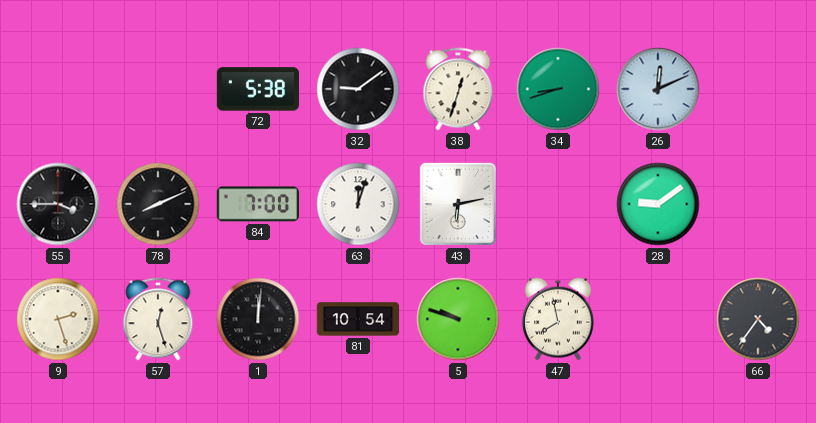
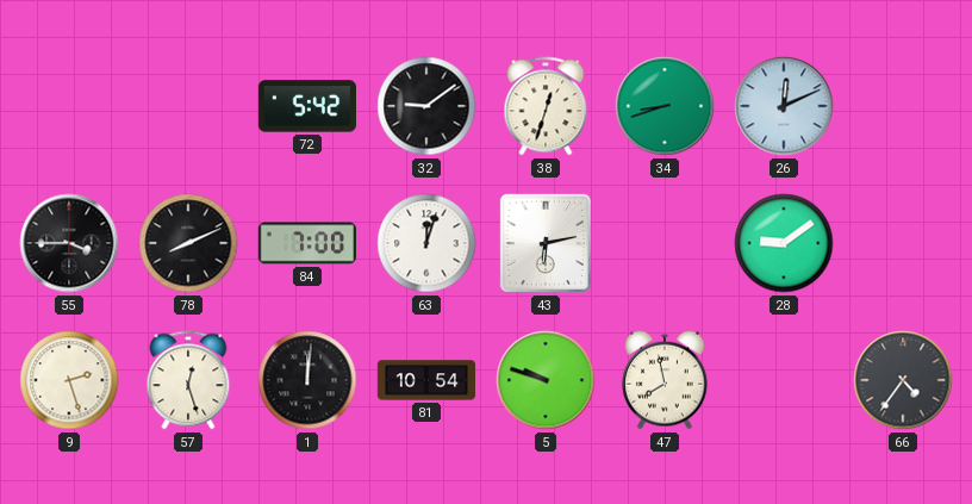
72: 5:38 -> 5:42 (306, 106)
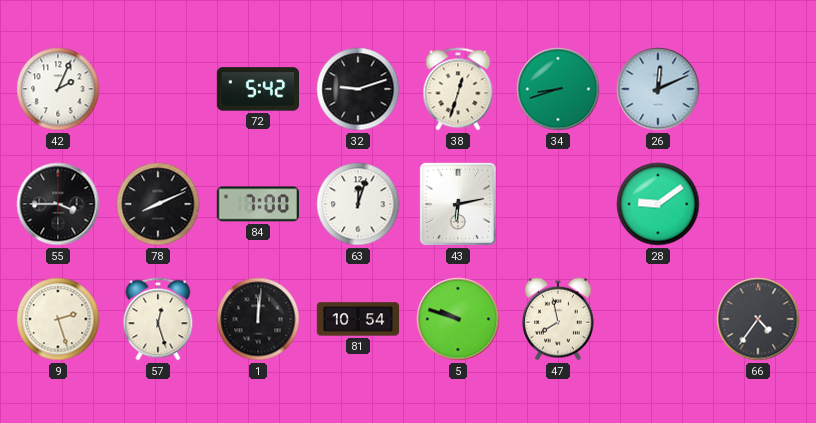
42: none -> 2:04 (58, 89)
32: 9:09 -> 9:12 (358, 89)
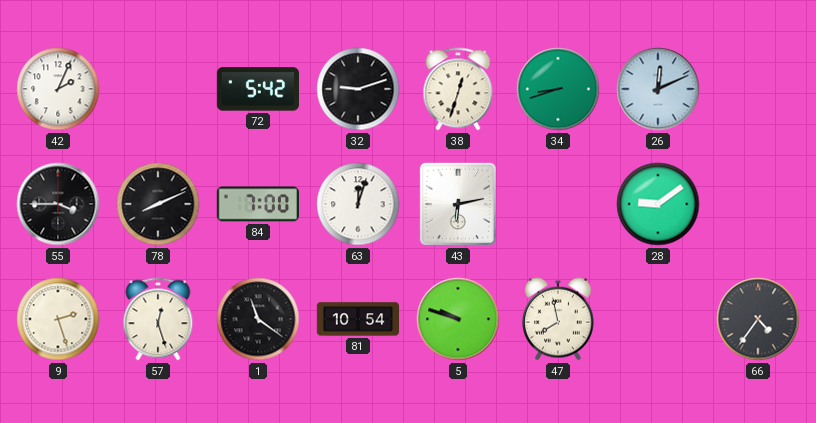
1: 12:01 -> 11:21 (258, 319)
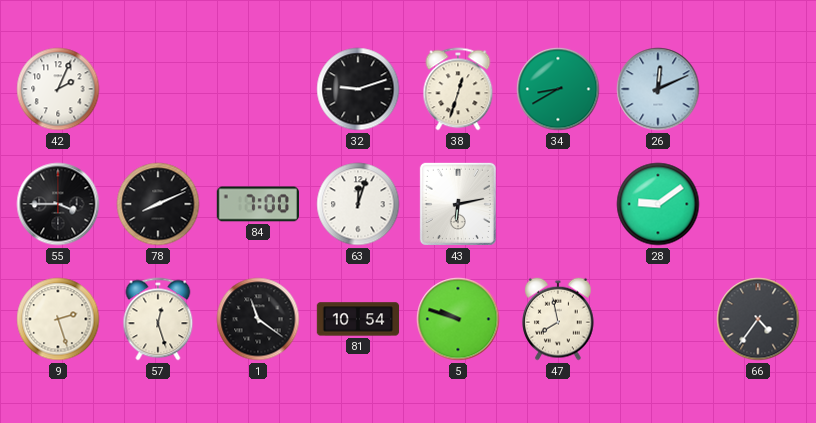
72: 5:42 -> none (257, 89)
34: 8:42 -> 8:40 (558, 89)
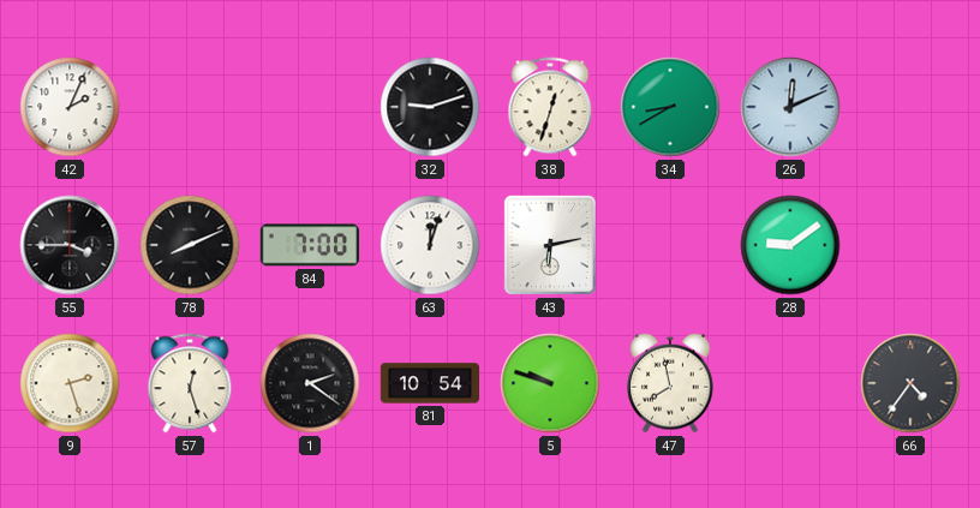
1: 11:21 -> 2:21 (310, 383)
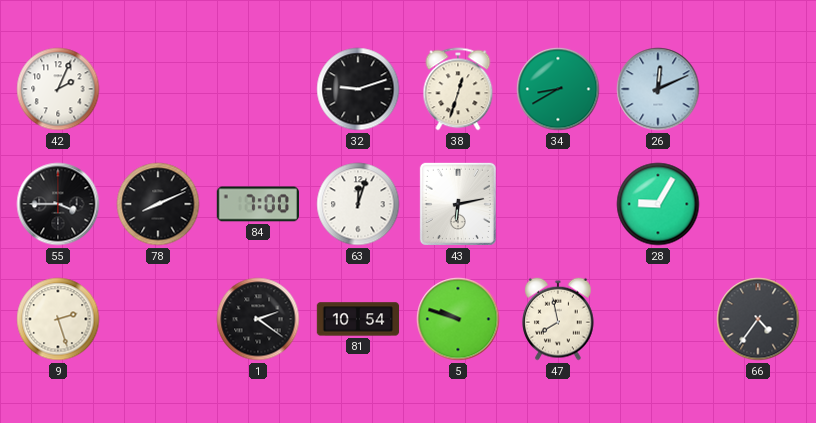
28: 9:09 -> 9:05 (658, 204)
57: 12:27 -> none (190, 383)
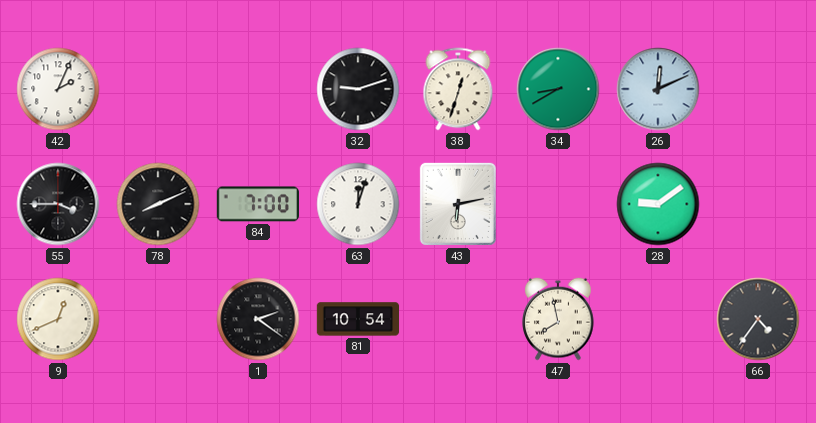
28: 9:05 -> 9:09 (658, 204)
9: 2:27 -> 12:41 (58, 319)
5: 9:48 -> none (458, 319)
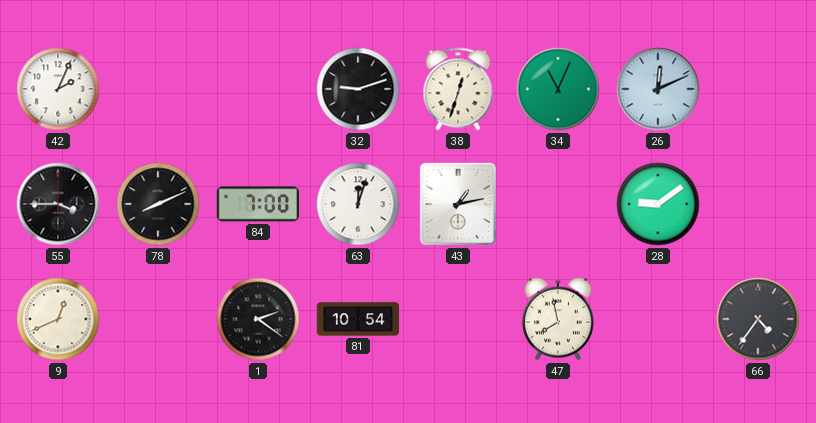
34: 8:40 -> 11:04 (558, 89)
43: 6:13 -> 1:13 (458, 204)
